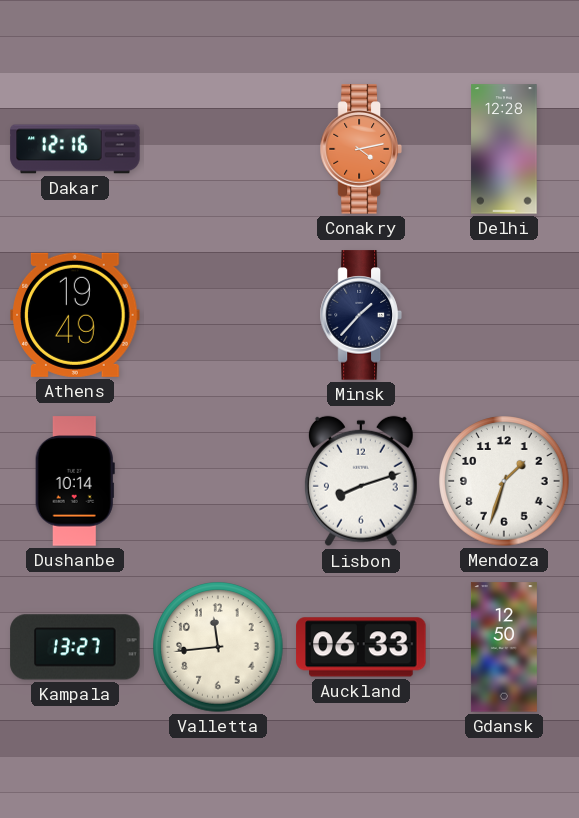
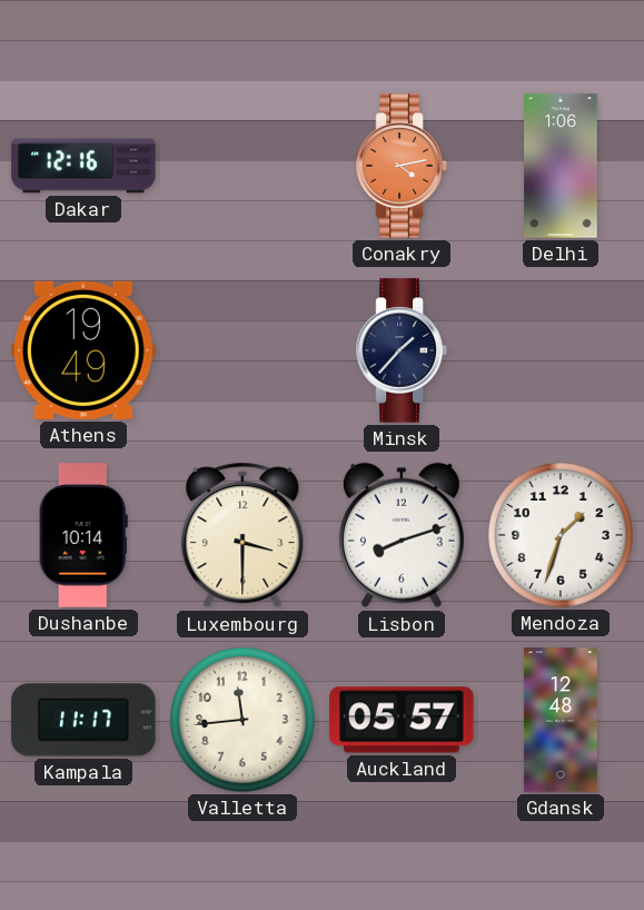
Delhi: 12:28 -> 1:06 (561, 166)
Luxembourg: none -> 3:30 (242, 535)
Kampala: 13:27 -> 11:17 (83, 720)
Auckland: 06:33 -> 05:57 (402, 720)
Gdansk: 12:50 -> 12:48 (561, 720)
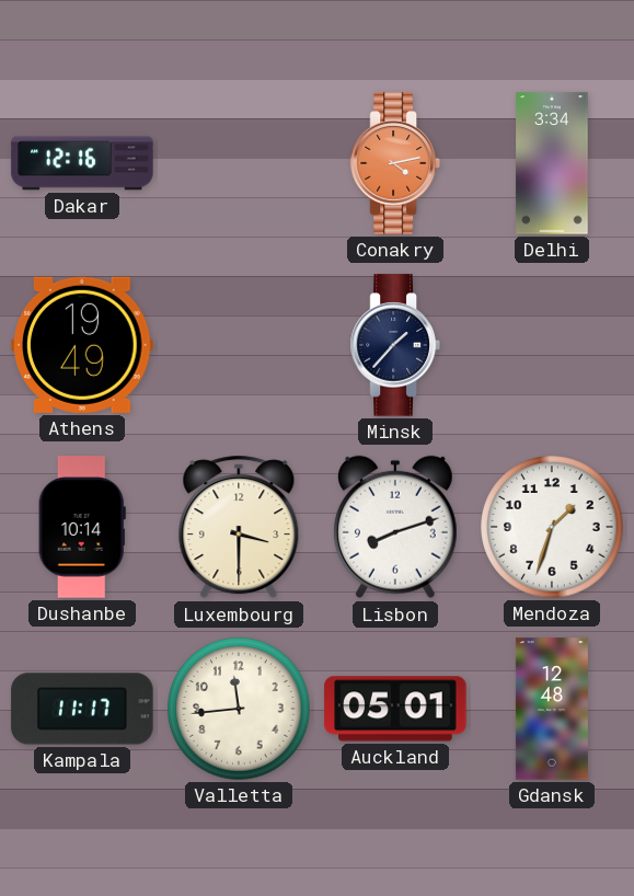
Delhi: 1:06 -> 3:34 (552, 163)
Auckland: 05:57 -> 05:01 (395, 709)
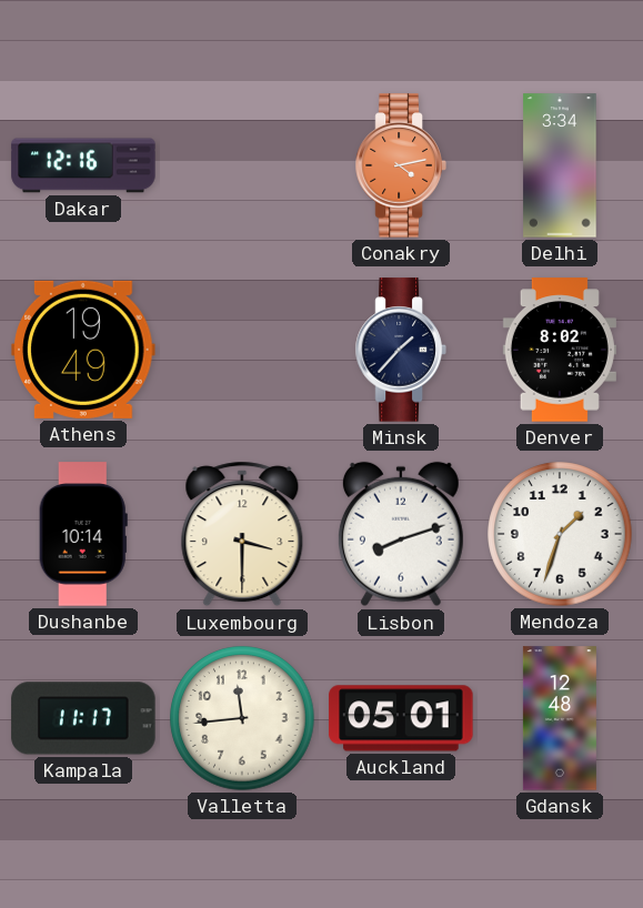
Denver: none -> 8:02 (560, 350)
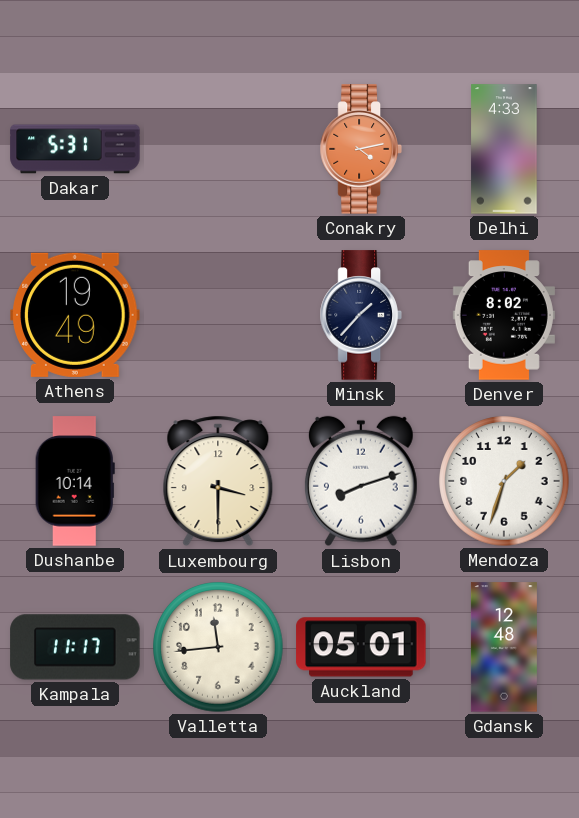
Dakar: 12:16 -> 5:31 (75, 149)
Delhi: 3:34 -> 4:33 (504, 149)
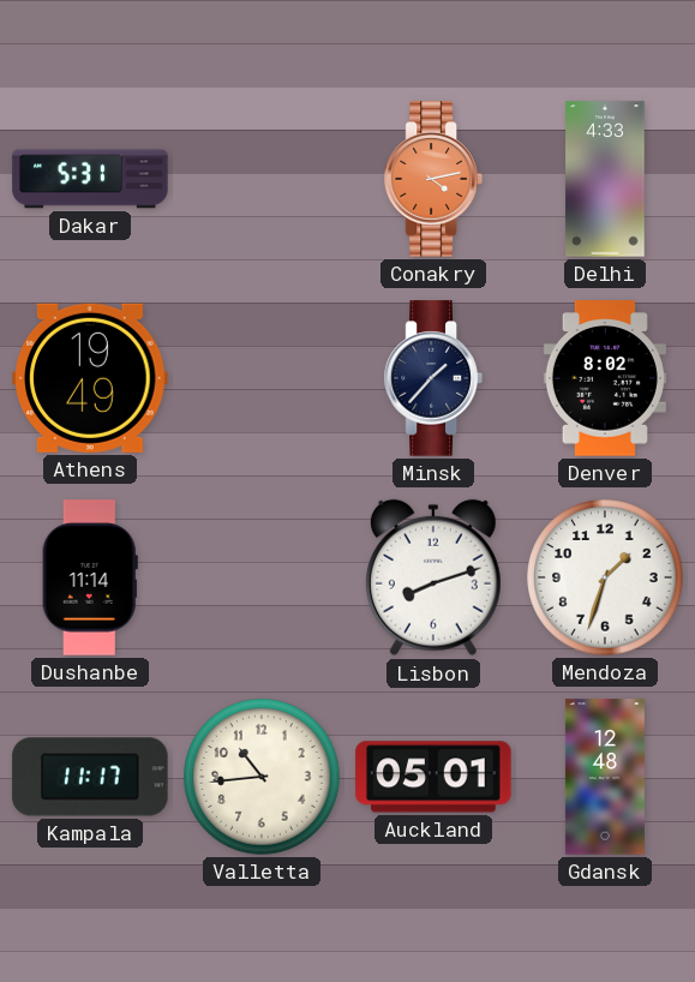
Dushanbe: 10:14 -> 11:14 (90, 577)
Luxembourg: 3:30 -> none (218, 481)
Valletta: 11:44 -> 10:44 (262, 777)
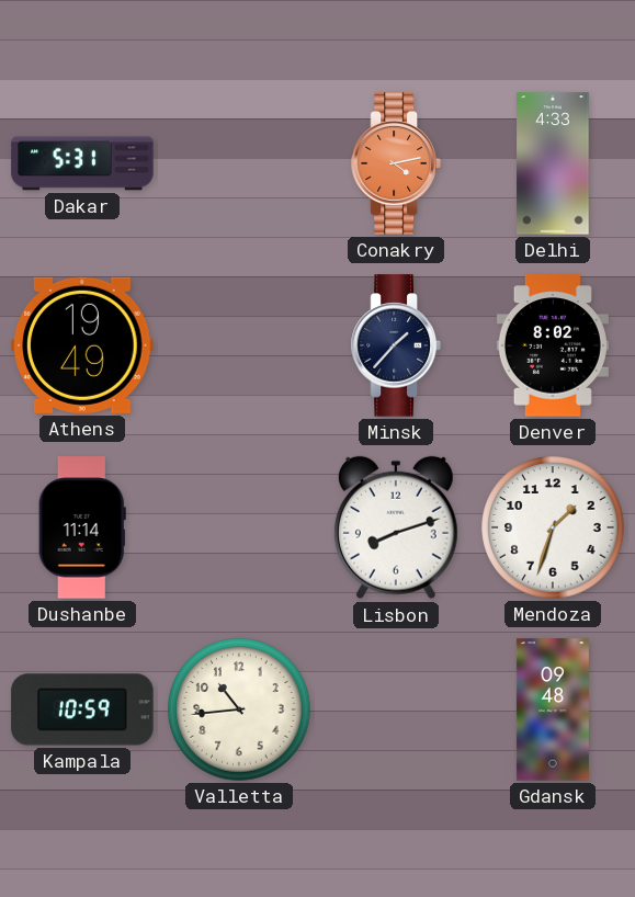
Kampala: 11:17 -> 10:59 (82, 709)
Auckland: 05:01 -> none (433, 777)
Gdansk: 12:48 -> 09:48 (553, 709)
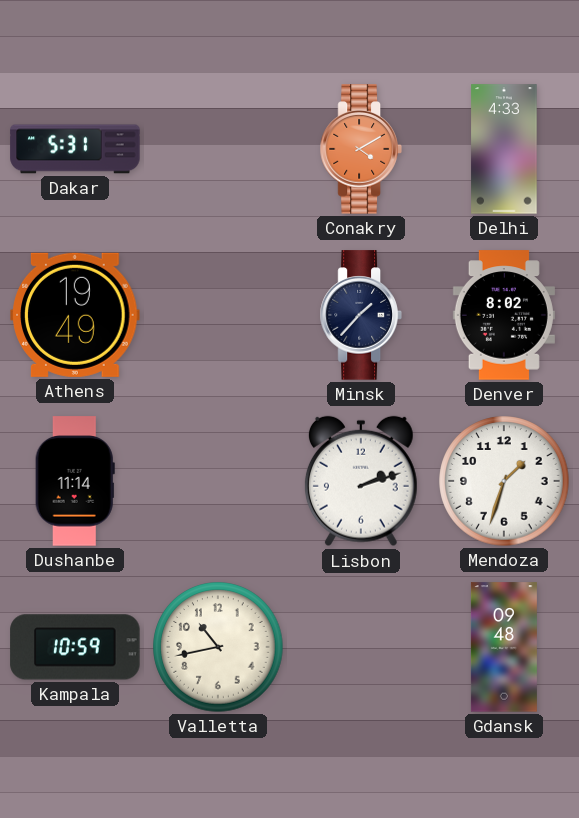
Conakry: 4:13 -> 4:10 (361, 149)
Lisbon: 8:12 -> 2:12 (361, 481)
Valletta: 10:44 -> 10:43 (218, 647)
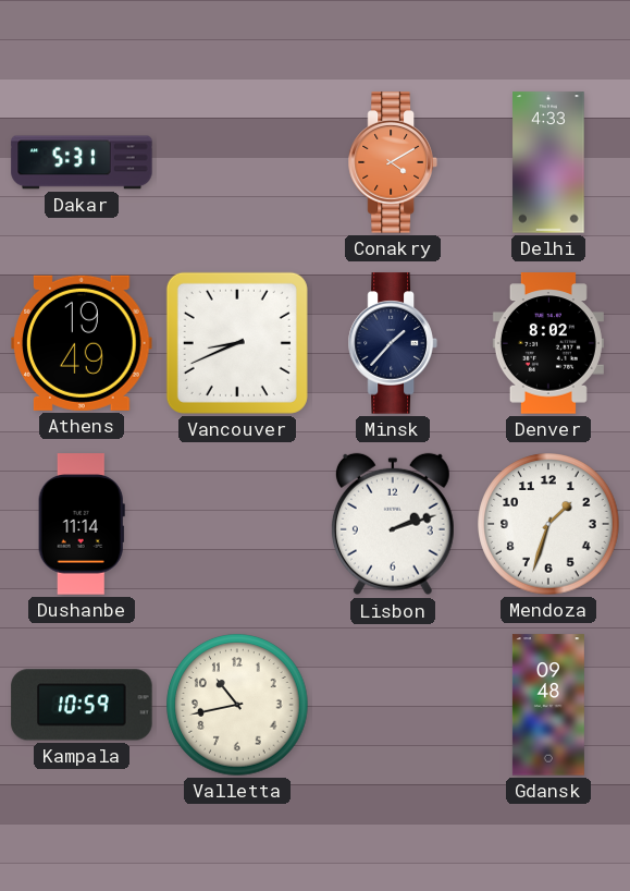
Vancouver: none -> 8:41 (237, 343)
